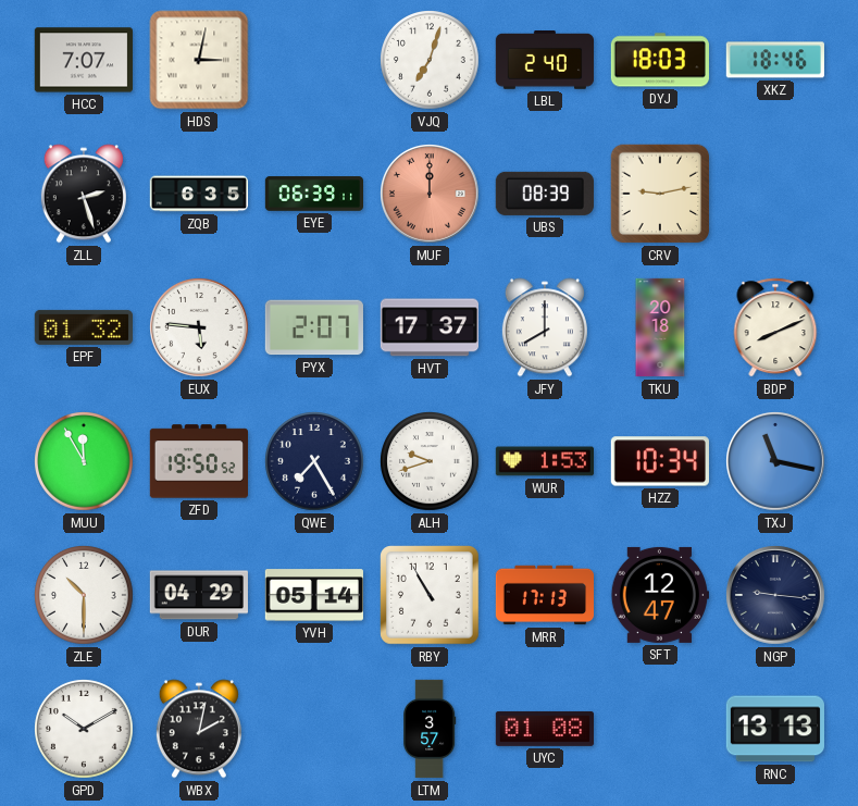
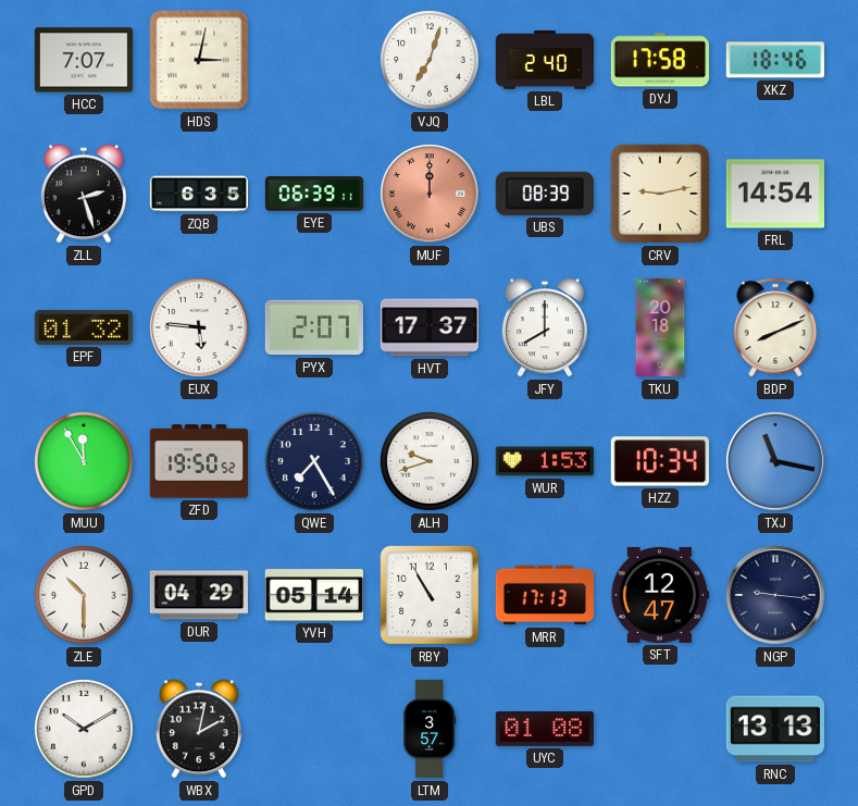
DYJ: 18:03 -> 17:58 (660, 60)
FRL: none -> 14:54 (774, 194)
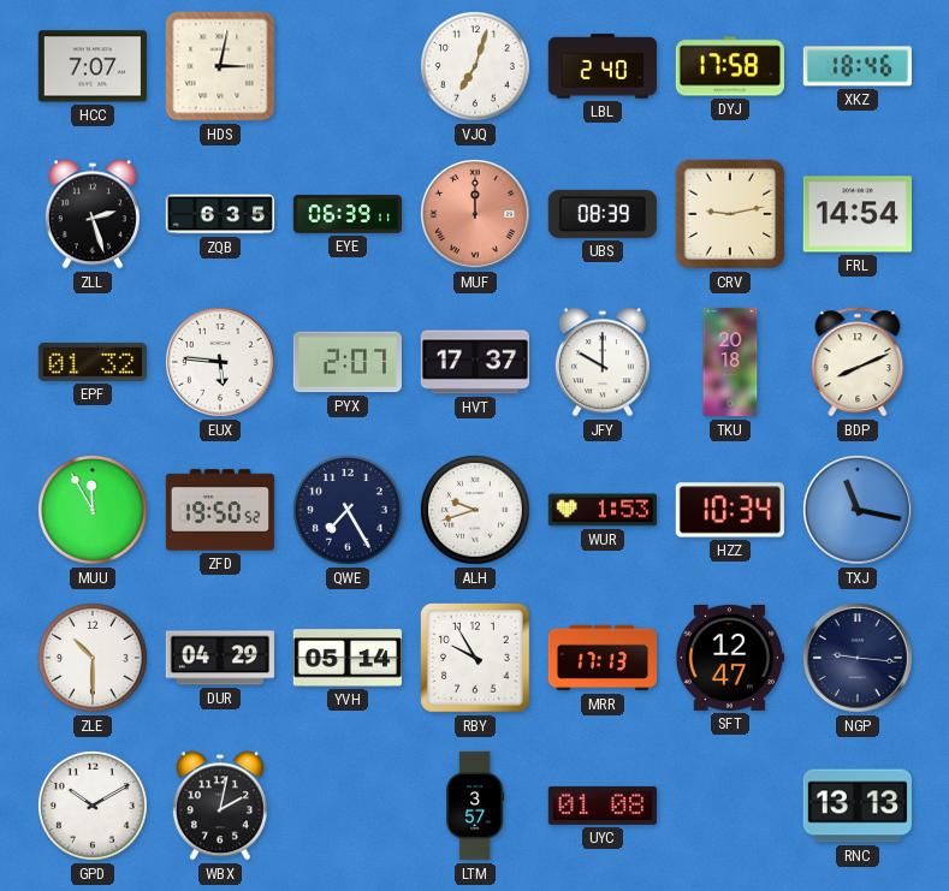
JFY: 8:00 -> 10:00 (603, 362)
RBY: 10:55 -> 9:55 (475, 658)
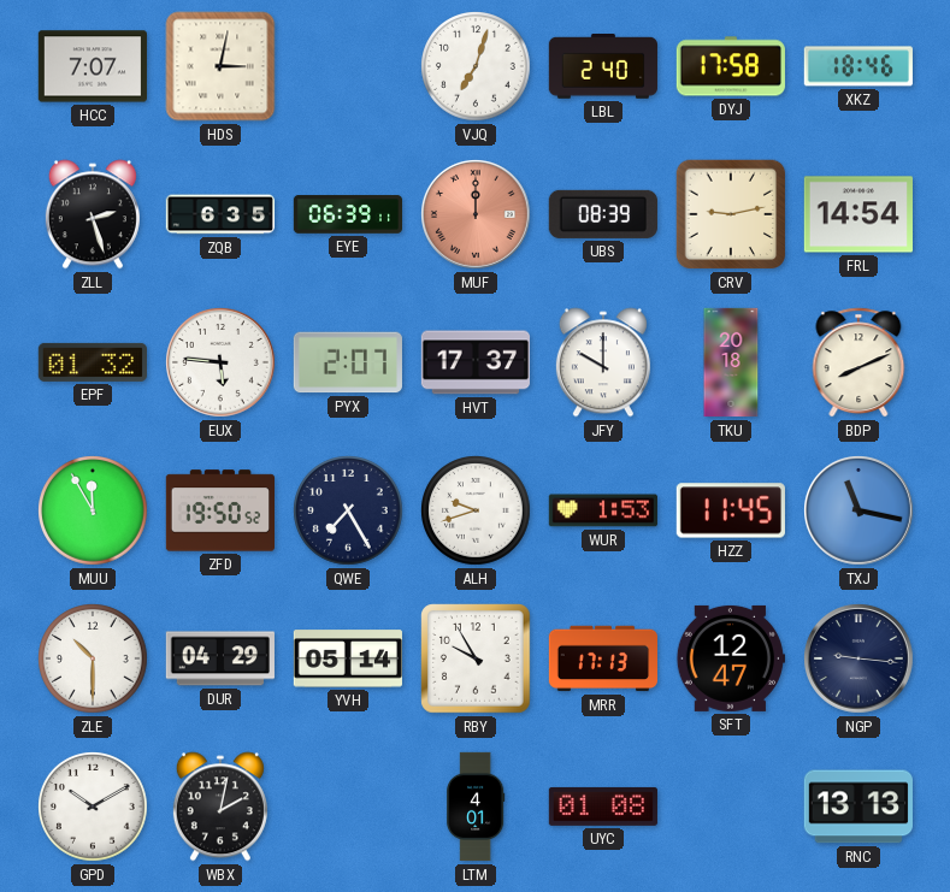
HZZ: 10:34 -> 11:45 (731, 510)
LTM: 3:57 -> 4:01 (476, 807)
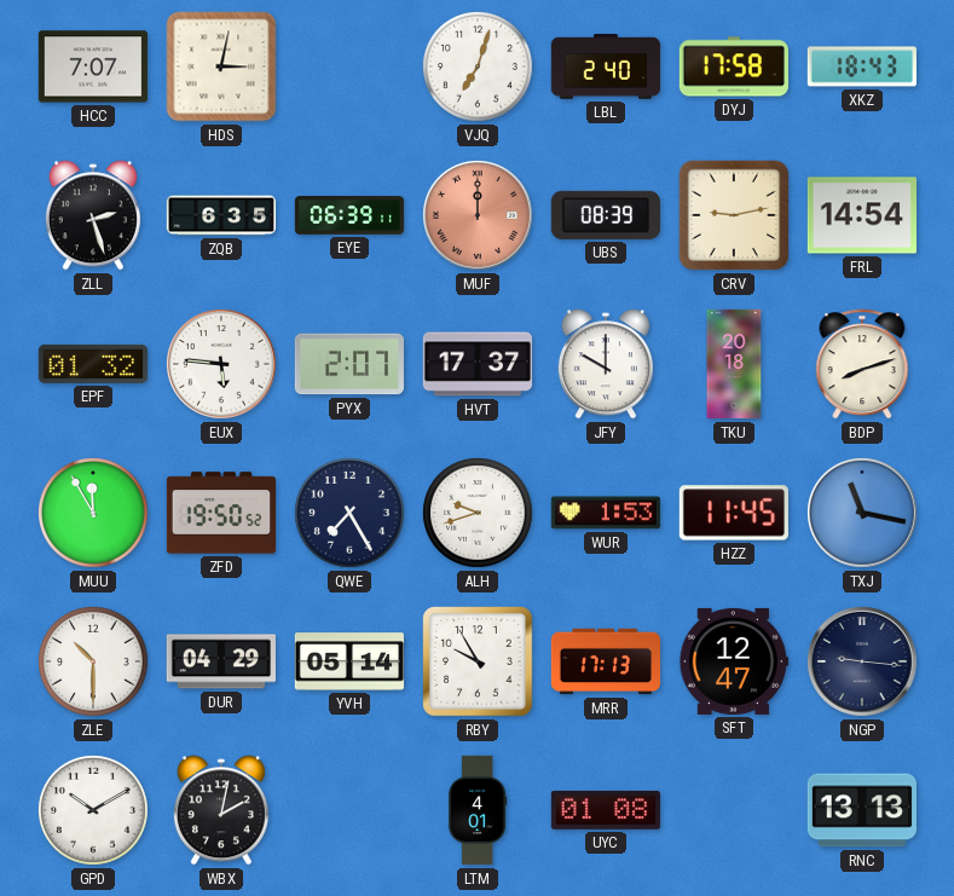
XKZ: 18:46 -> 18:43 (862, 67)
BDP: 8:11 -> 8:12 (862, 364)
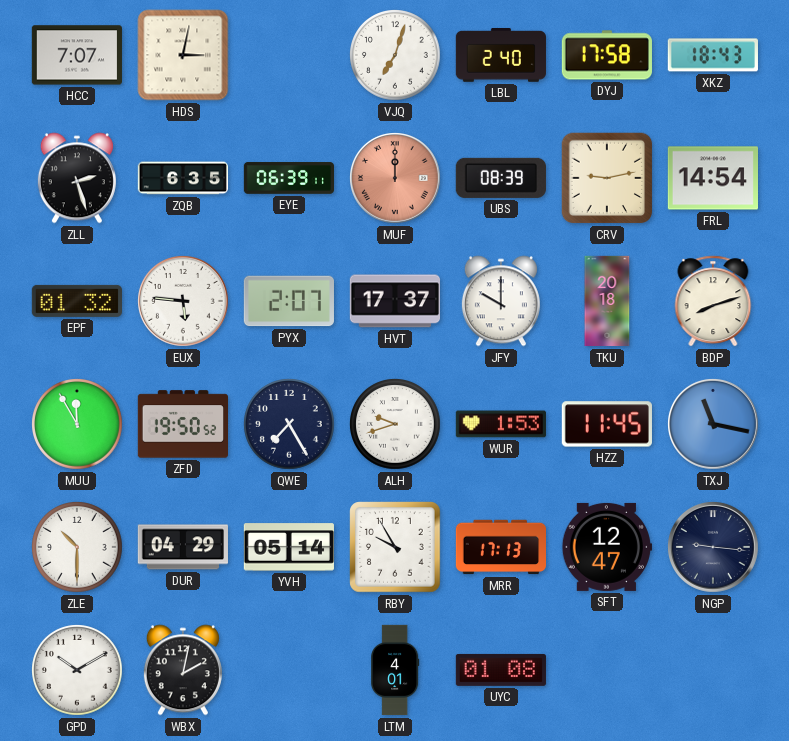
RNC: 13:13 -> none (862, 810)
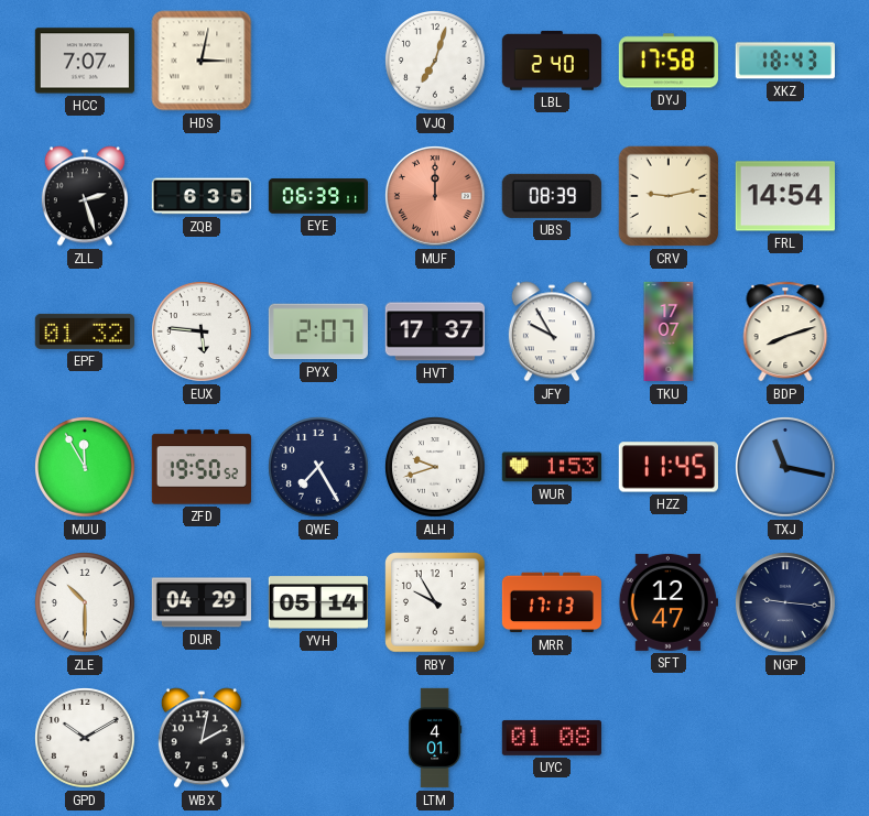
JFY: 10:00 -> 9:55 (552, 331)
TKU: 20:18 -> 17:07 (669, 331)
